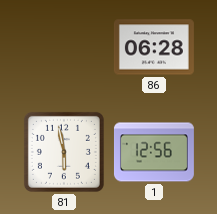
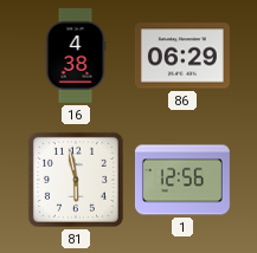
16: none -> 4:38 (76, 56)
86: 06:28 -> 06:29 (182, 56)
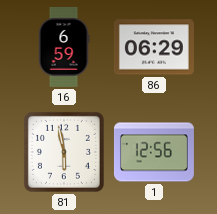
16: 4:38 -> 6:59 (64, 47)
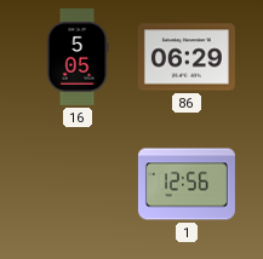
16: 6:59 -> 5:05 (78, 57)
81: 5:58 -> none (64, 152)
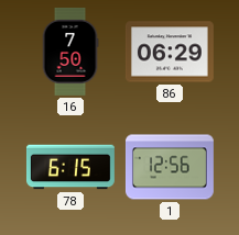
16: 5:05 -> 7:50 (70, 52)
78: none -> 6:15 (70, 167)
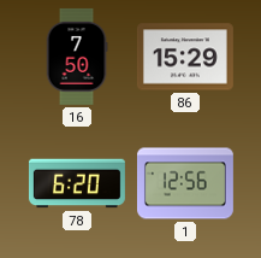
86: 06:29 -> 15:29 (185, 57)
78: 6:15 -> 6:20 (77, 183)
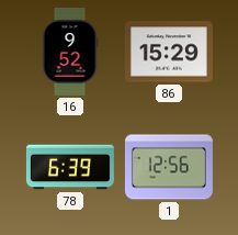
16: 7:50 -> 9:52 (70, 52)
78: 6:20 -> 6:39 (70, 167)
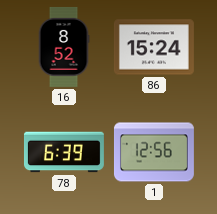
16: 9:52 -> 8:52 (64, 47)
86: 15:29 -> 15:24 (154, 47)
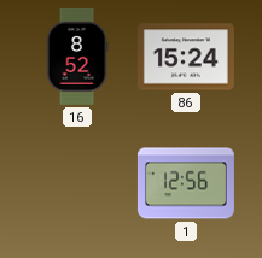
78: 6:39 -> none (64, 152)
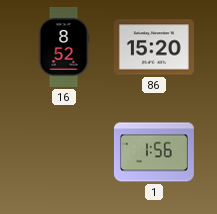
86: 15:24 -> 15:20 (154, 47)
1: 12:56 -> 1:56 (154, 152)
